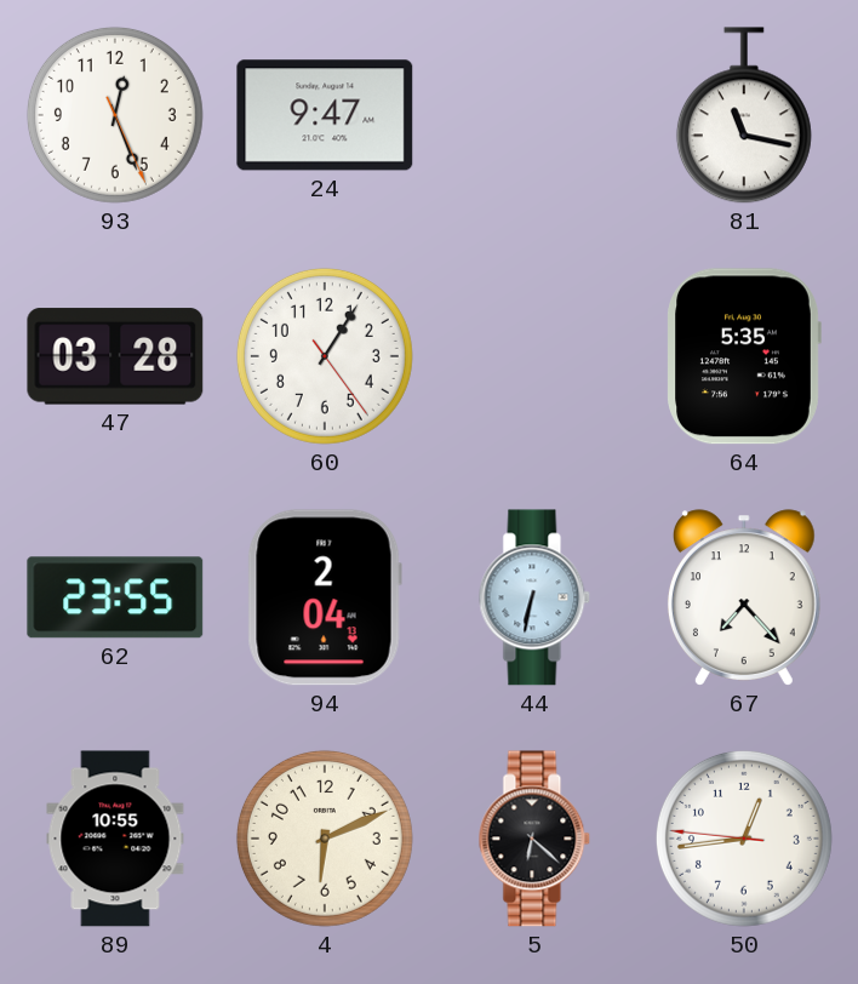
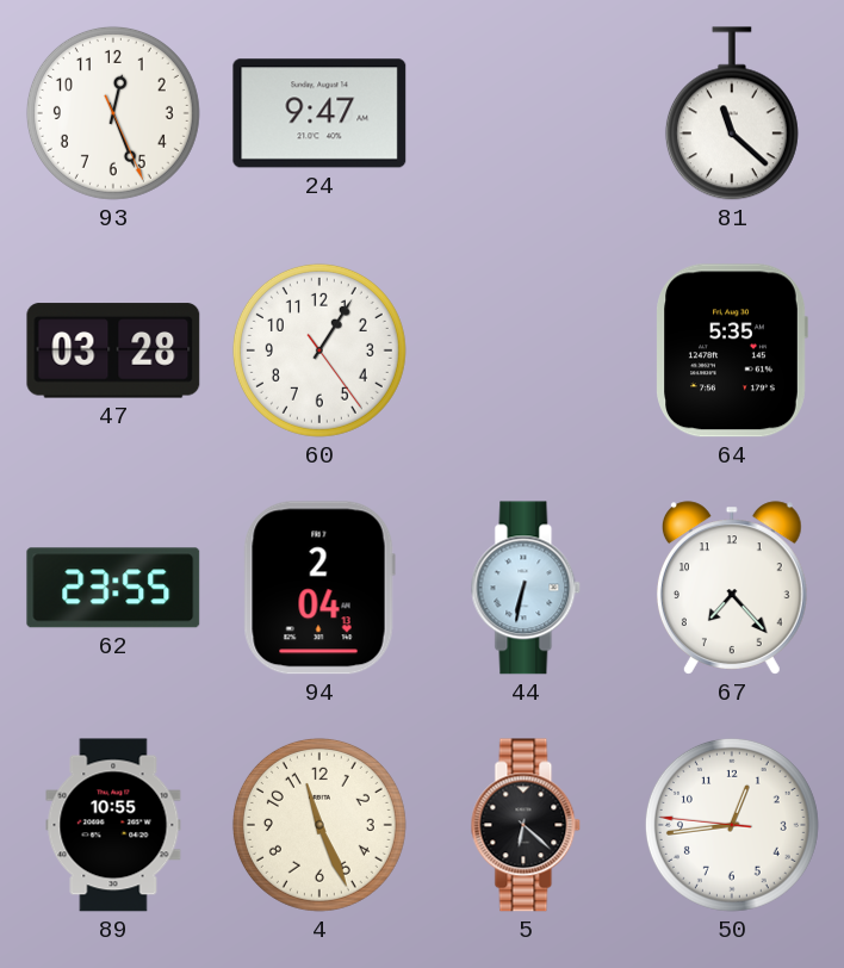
81: 11:17 -> 11:22 (732, 113)
4: 6:11 -> 11:26 (319, 825)
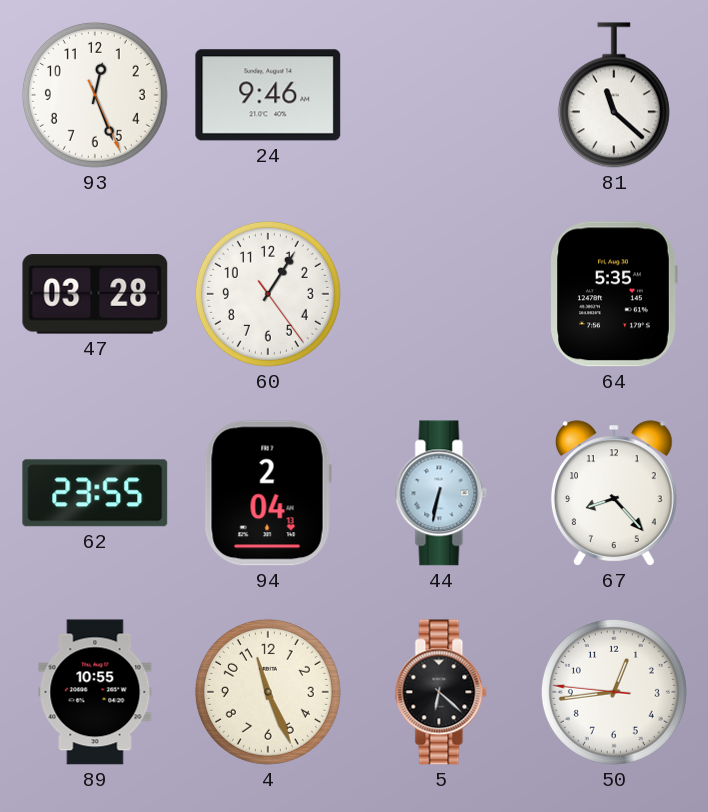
24: 9:47 -> 9:46 (268, 95)
67: 7:23 -> 8:23 (614, 493)
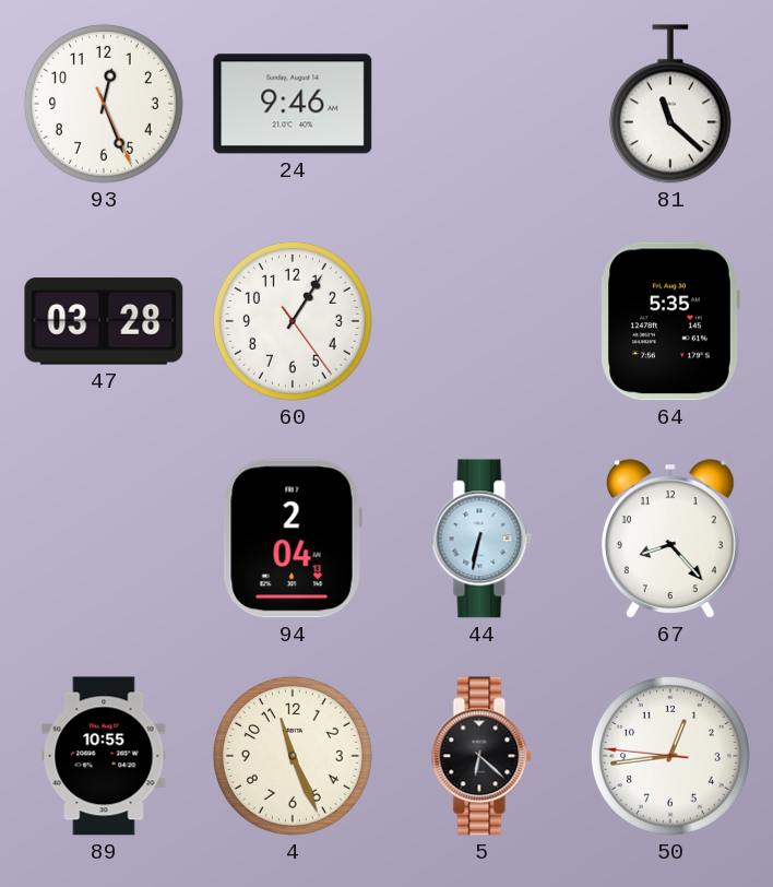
62: 23:55 -> none (95, 493)
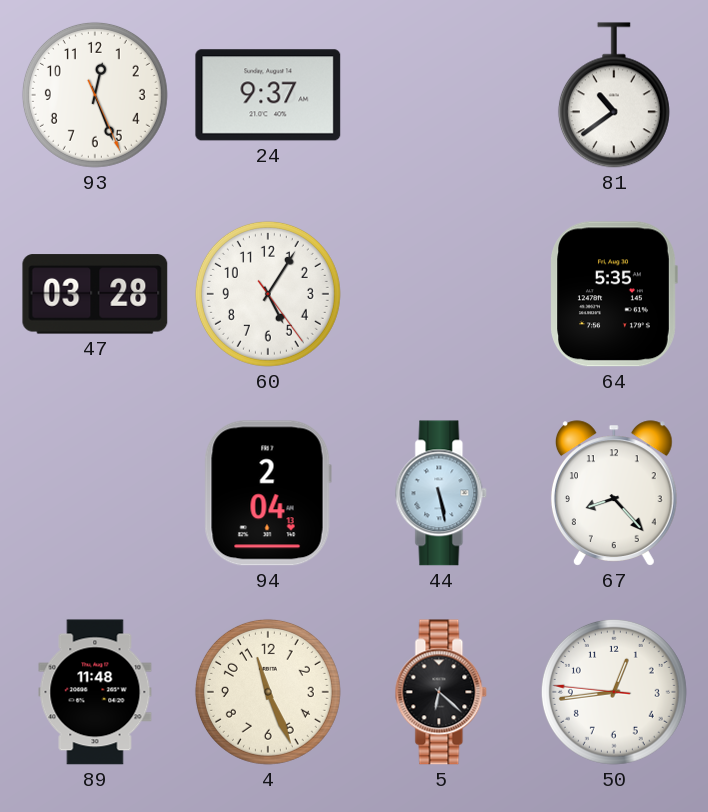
24: 9:46 -> 9:37 (268, 95)
81: 11:22 -> 10:39 (614, 95)
60: 1:05 -> 5:05 (268, 294)
44: 6:32 -> 5:28 (441, 493)
89: 10:55 -> 11:48 (95, 692)
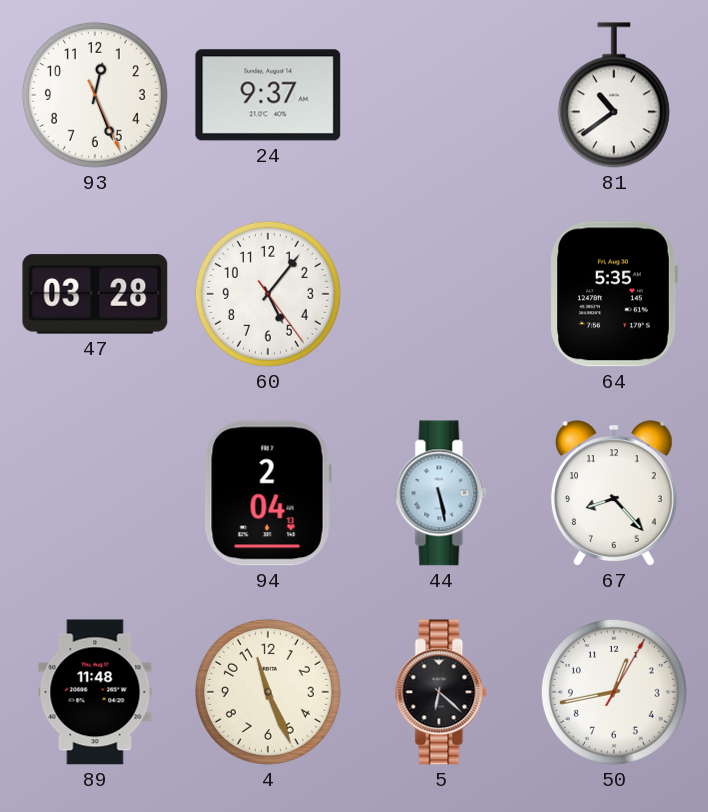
60: 5:05 -> 5:06 (268, 294)
50: 12:43:46 -> 12:43:05 (614, 692)
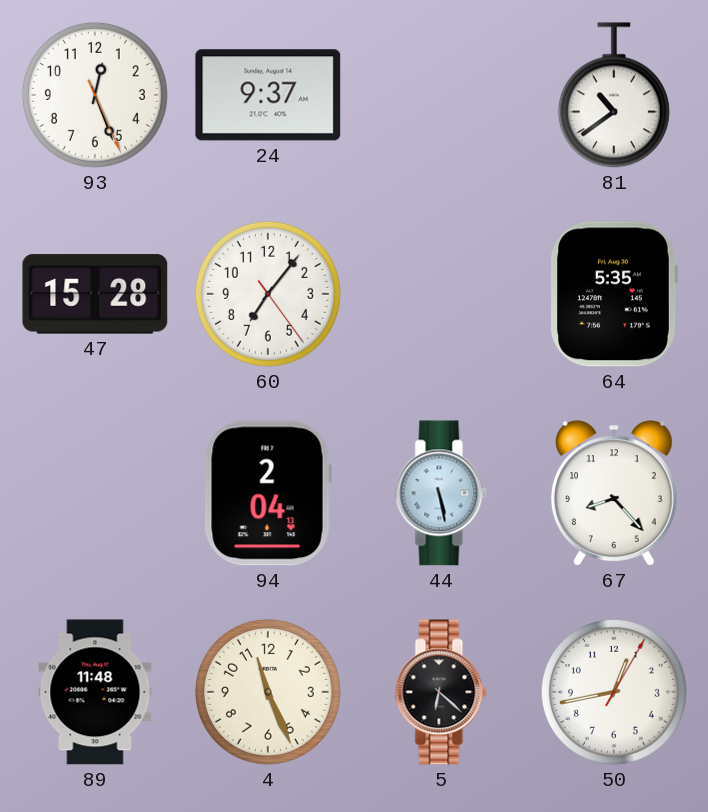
47: 03:28 -> 15:28 (95, 294)
60: 5:06 -> 7:06 (268, 294)
